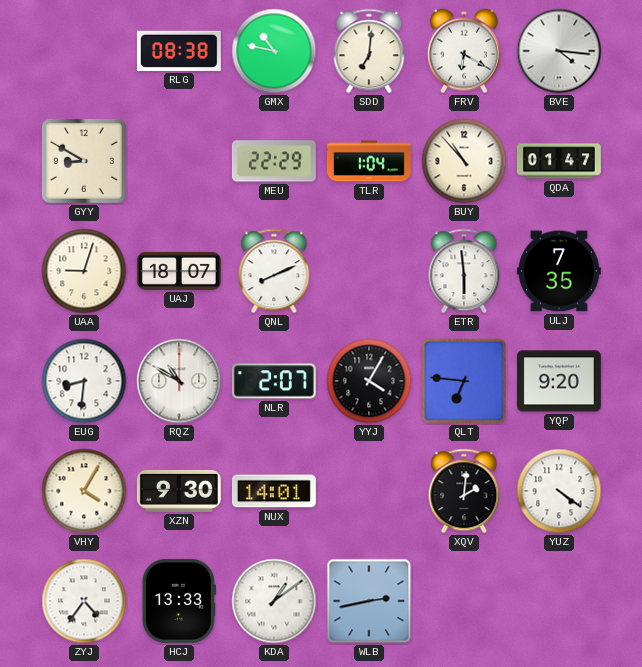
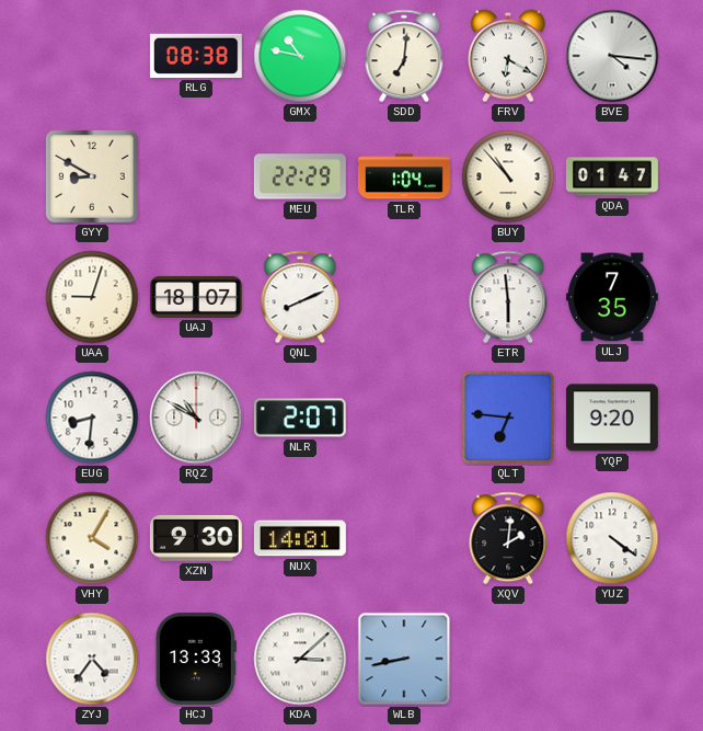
YYJ: 4:05 -> none (369, 381)
KDA: 1:09 -> 3:08 (300, 659)
WLB: 2:43 -> 8:43 (404, 659)
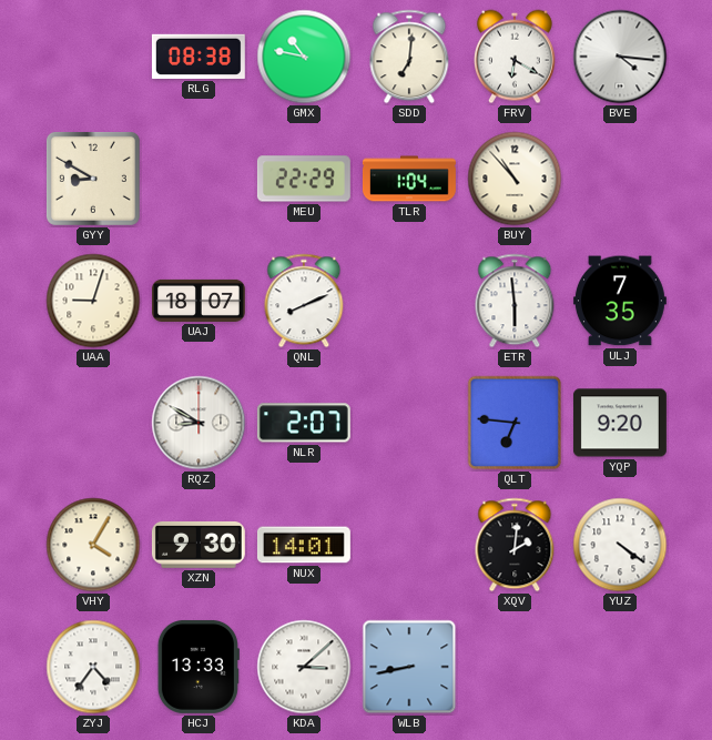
QDA: 01:47 -> none (612, 176)
EUG: 8:31 -> none (92, 418)
RQZ: 10:50 -> 8:50 (199, 423)
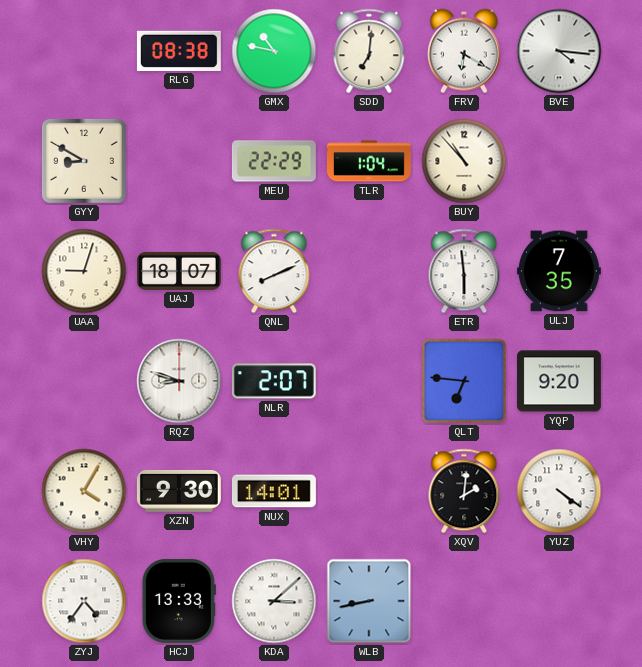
RQZ: 8:50 -> 8:48 (179, 381)
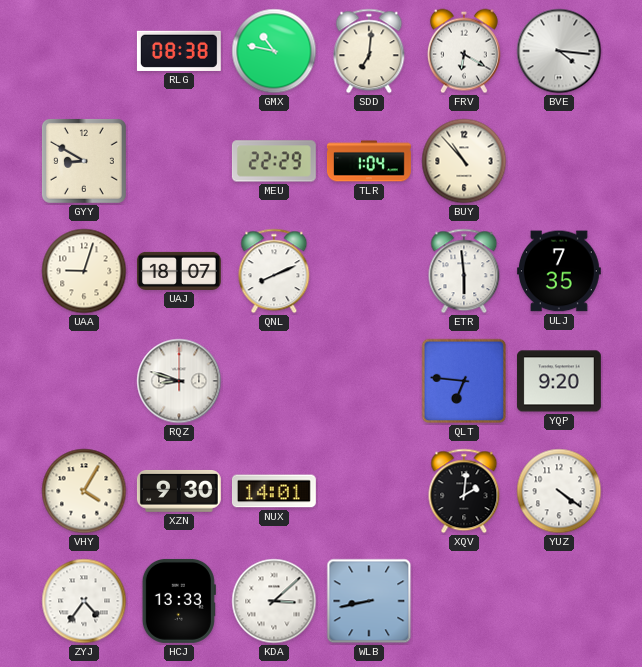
NLR: 2:07 -> none (274, 381)
